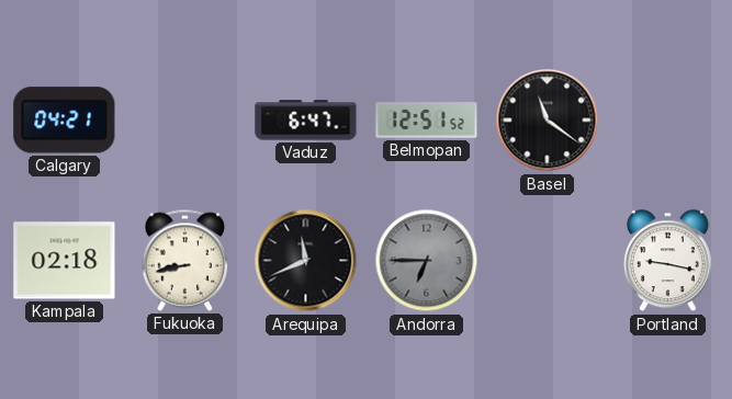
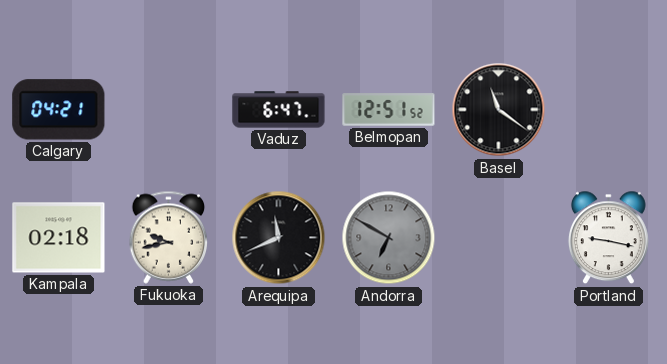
Fukuoka: 8:43 -> 9:43 (169, 237)
Andorra: 6:45 -> 6:50 (389, 238)
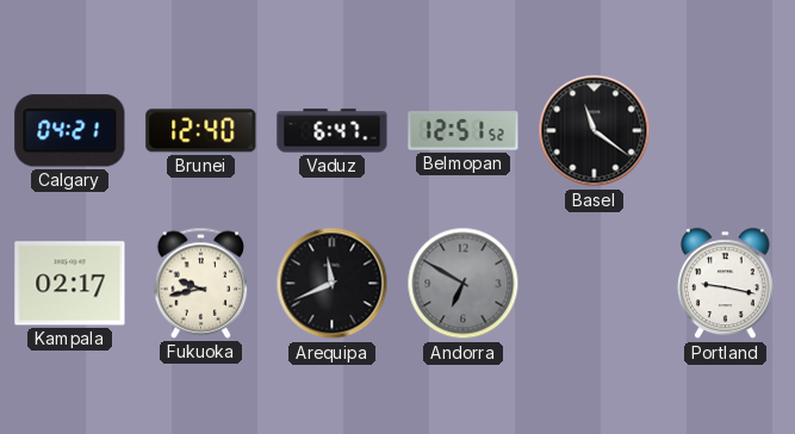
Brunei: none -> 12:40 (201, 131)
Kampala: 02:18 -> 02:17 (70, 284)
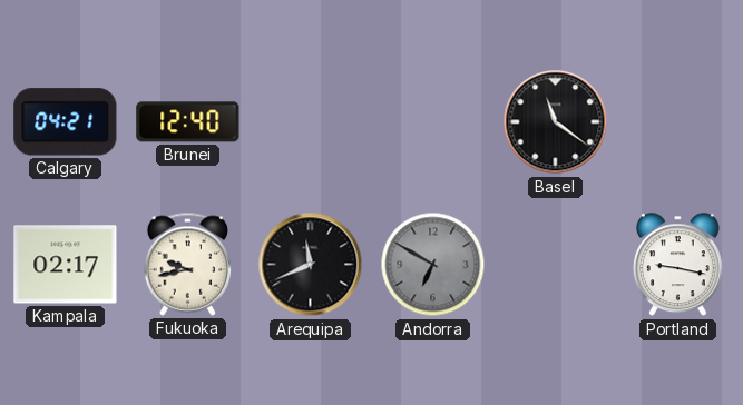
Vaduz: 6:47 -> none (333, 131)
Belmopan: 12:51 -> none (464, 131)
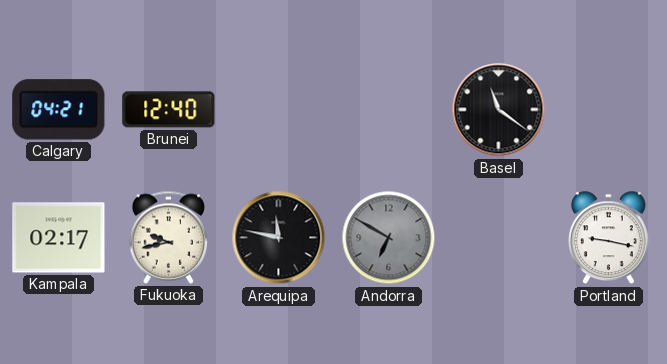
Arequipa: 11:41 -> 11:47 (279, 238)
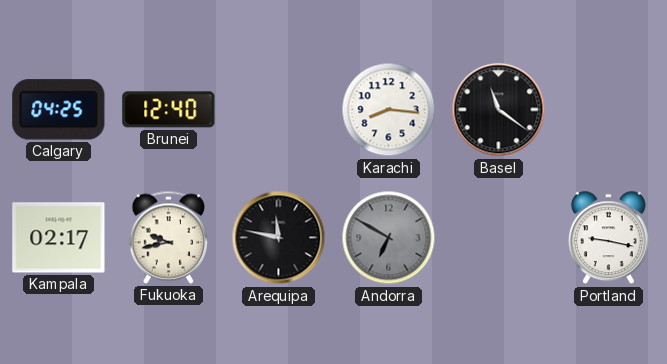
Calgary: 04:21 -> 04:25 (59, 110)
Karachi: none -> 8:16 (389, 110)
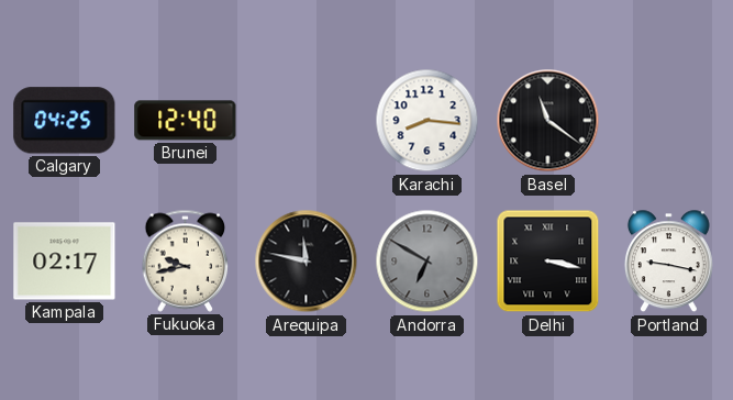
Delhi: none -> 3:17 (548, 262)
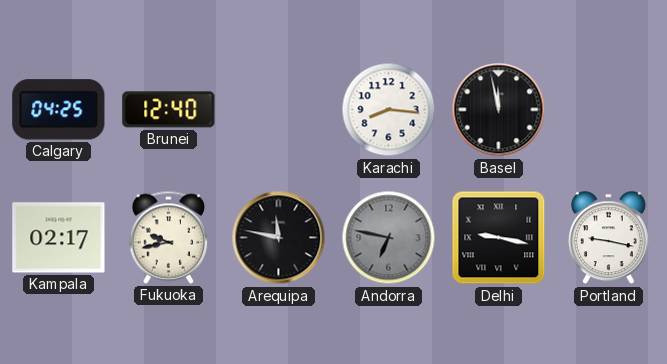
Basel: 11:21 -> 11:58 (499, 110)
Andorra: 6:50 -> 6:47 (389, 238)
Delhi: 3:17 -> 9:17 (499, 238)
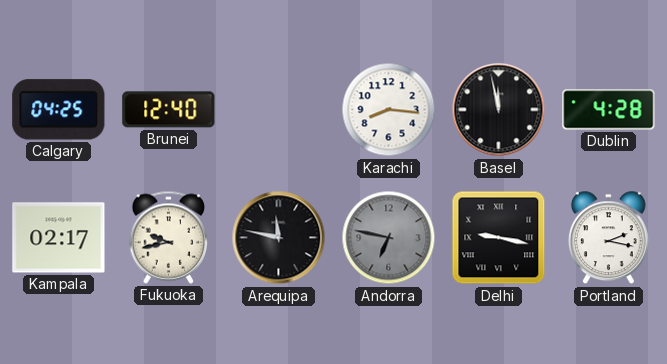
Dublin: none -> 4:28 (609, 110)
Portland: 9:17 -> 2:17 (608, 238)
